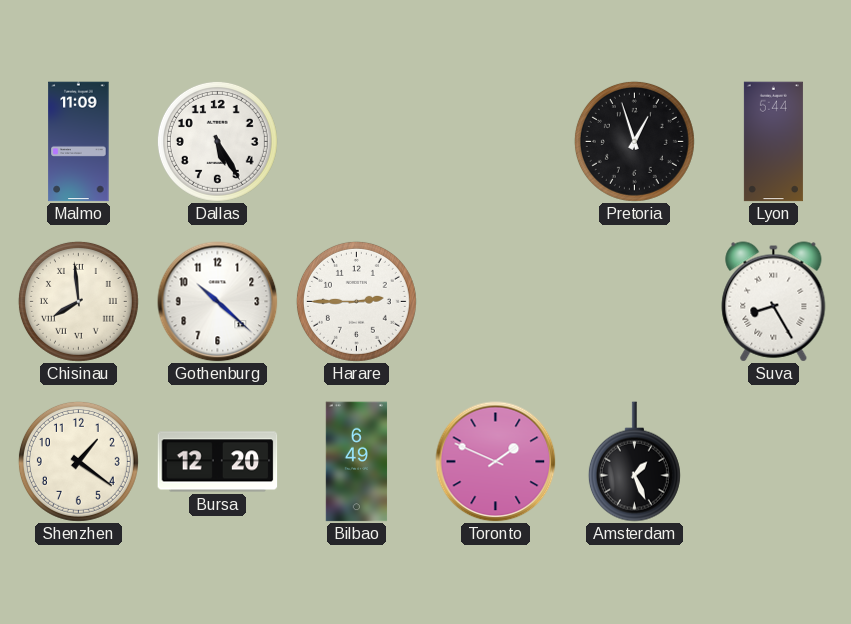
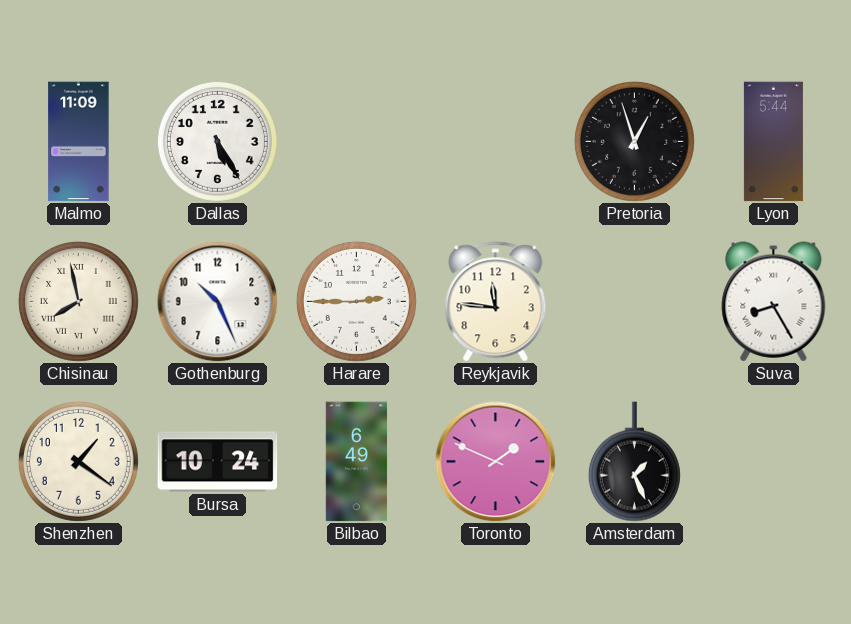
Chisinau: 7:59 -> 7:58 (78, 301)
Gothenburg: 10:22 -> 10:26 (218, 302)
Reykjavik: none -> 11:46 (496, 302)
Bursa: 12:20 -> 10:24 (218, 462)
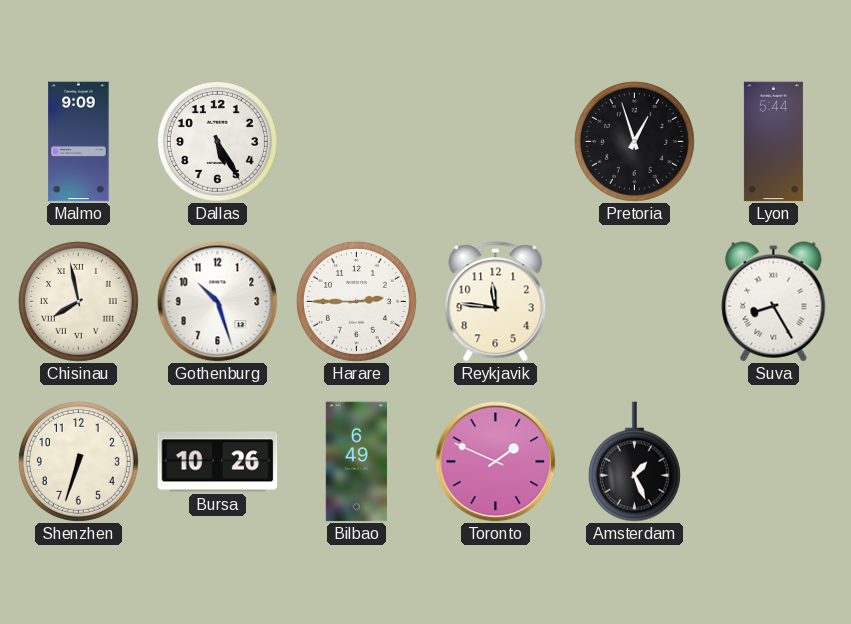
Malmo: 11:09 -> 9:09 (79, 142)
Gothenburg: 10:26 -> 10:27 (218, 302)
Shenzhen: 1:21 -> 6:33 (78, 461)
Bursa: 10:24 -> 10:26 (218, 462)
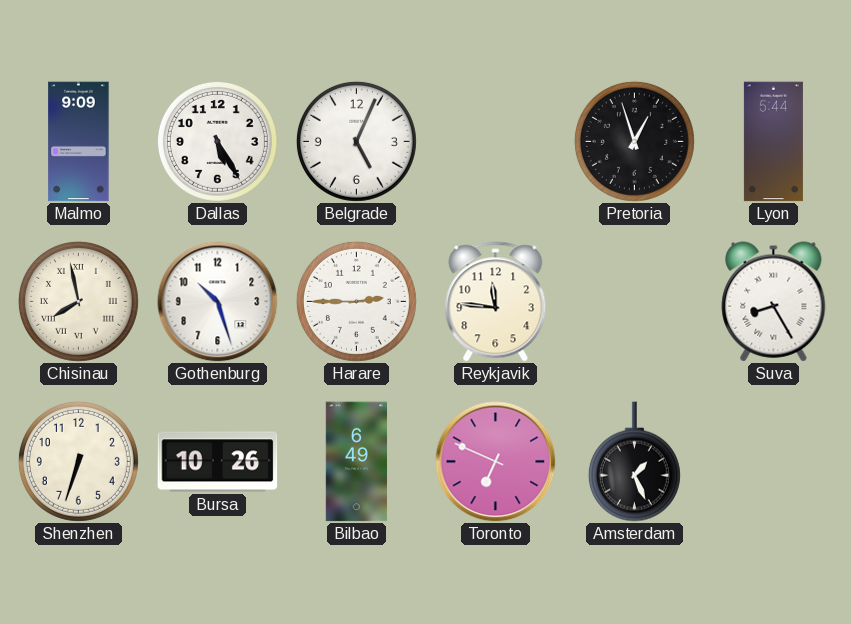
Belgrade: none -> 5:04 (356, 141)
Toronto: 1:49 -> 6:49 (496, 462)
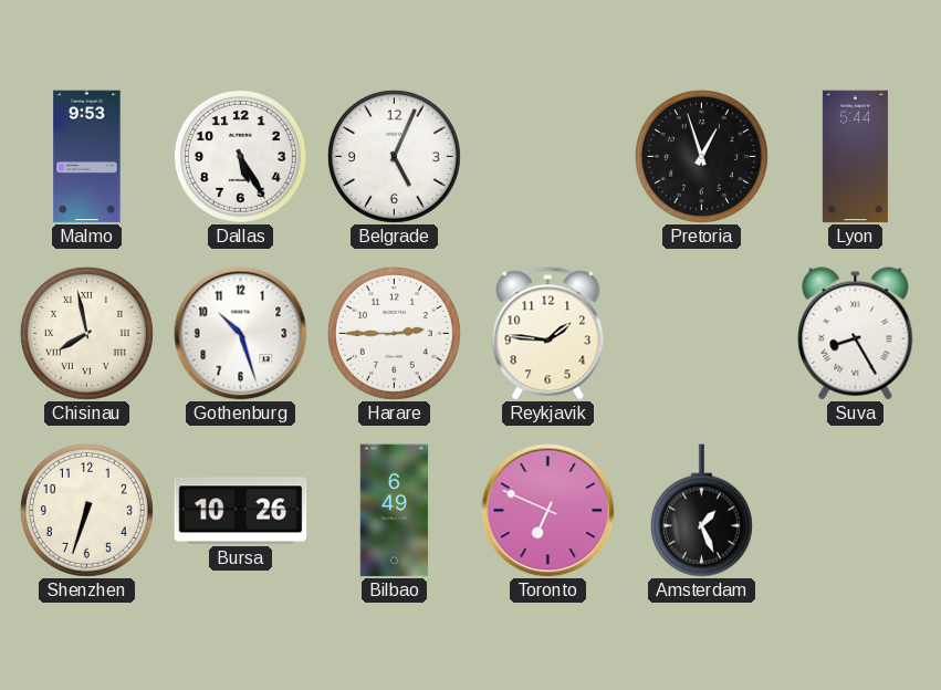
Malmo: 9:09 -> 9:53 (87, 157)
Reykjavik: 11:46 -> 1:46 (548, 334)
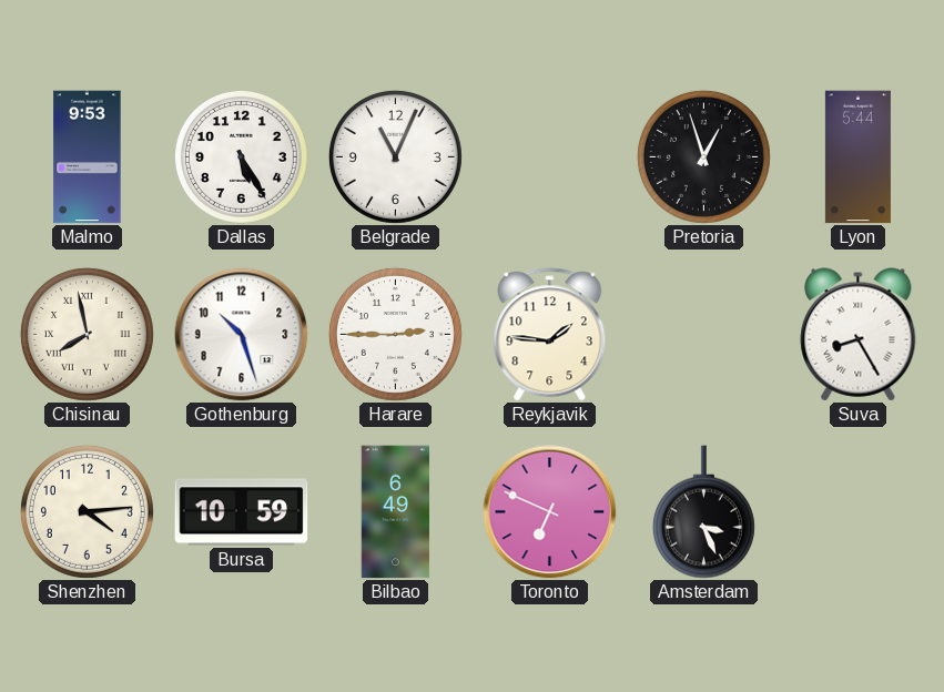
Belgrade: 5:04 -> 11:04 (395, 156)
Shenzhen: 6:33 -> 4:14 (87, 511)
Bursa: 10:26 -> 10:59 (242, 512)
Amsterdam: 1:26 -> 3:26 (703, 512)
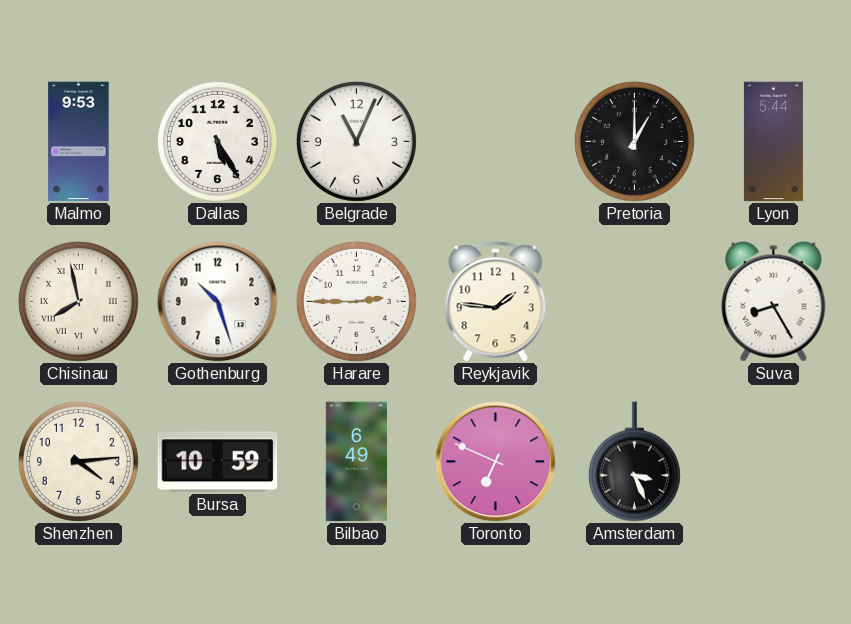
Pretoria: 12:57 -> 1:00 (634, 141)
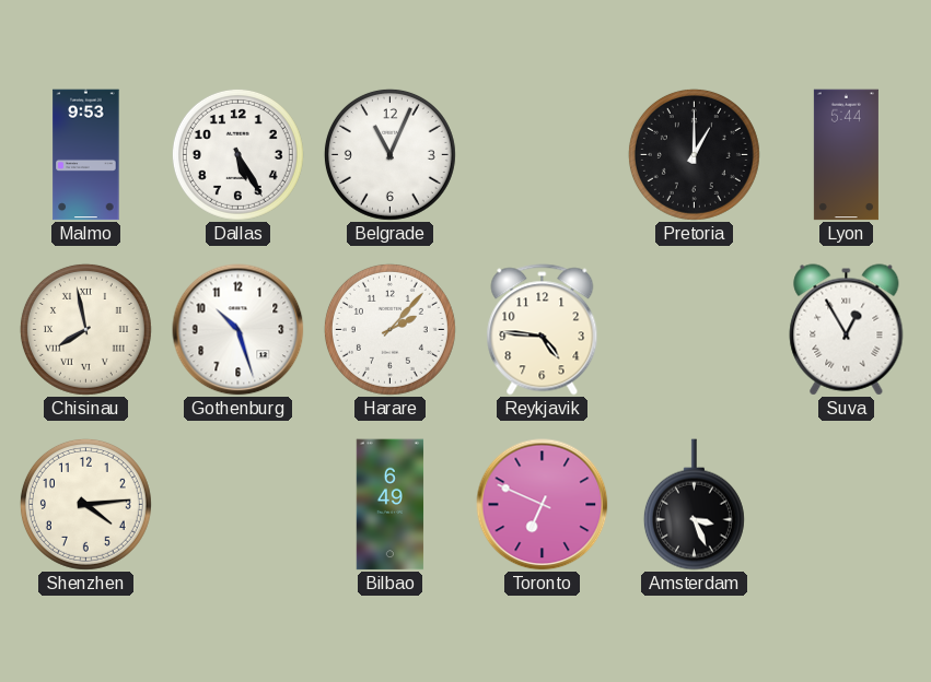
Harare: 2:45 -> 2:07 (389, 329)
Reykjavik: 1:46 -> 4:46 (543, 330)
Suva: 8:25 -> 12:55 (847, 330)
Bursa: 10:59 -> none (218, 462)
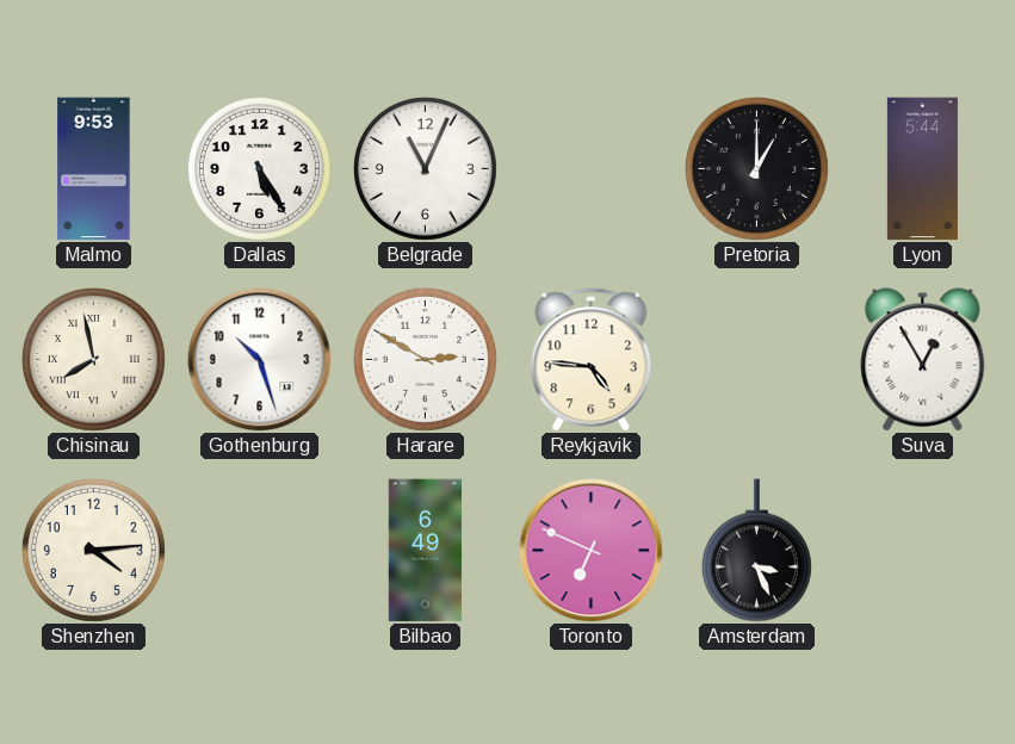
Harare: 2:07 -> 2:50 (425, 359)
